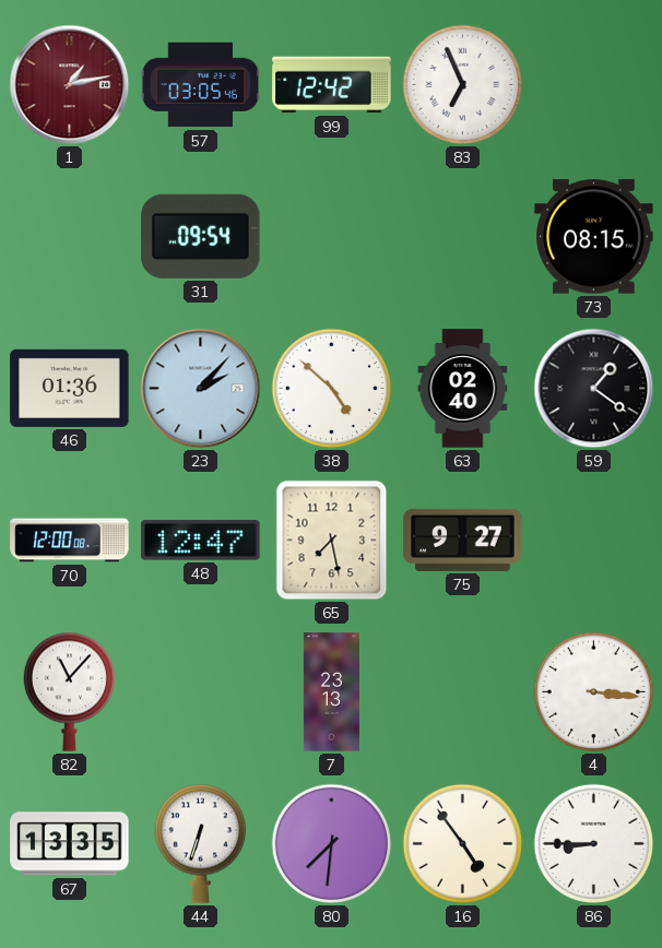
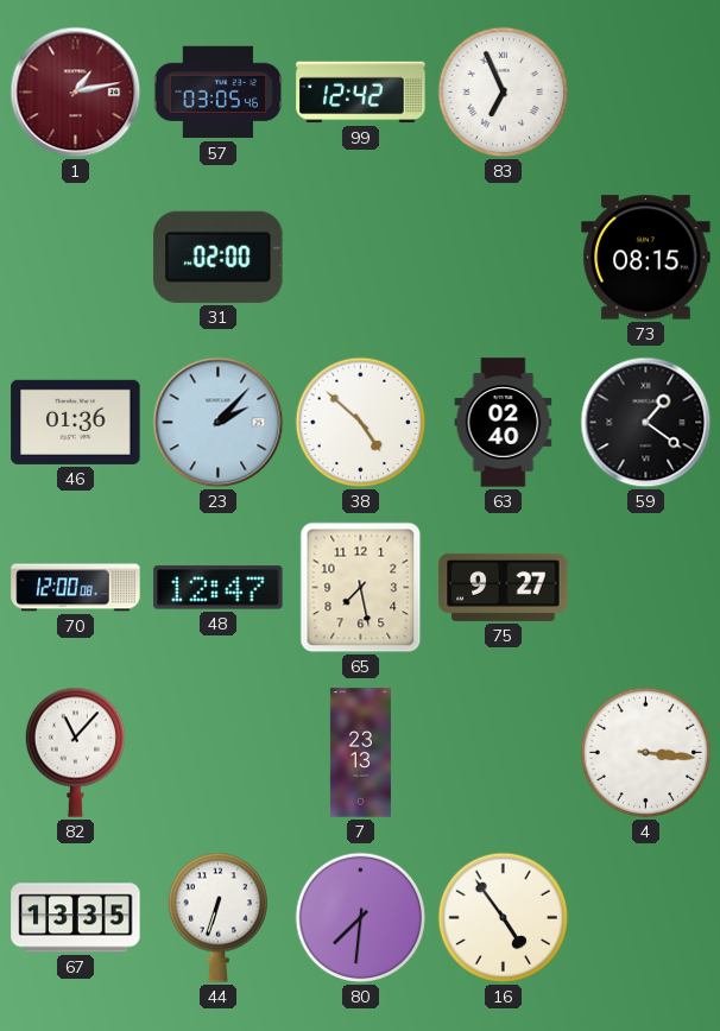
31: 09:54 -> 02:00 (219, 257)
86: 8:45 -> none (594, 844)
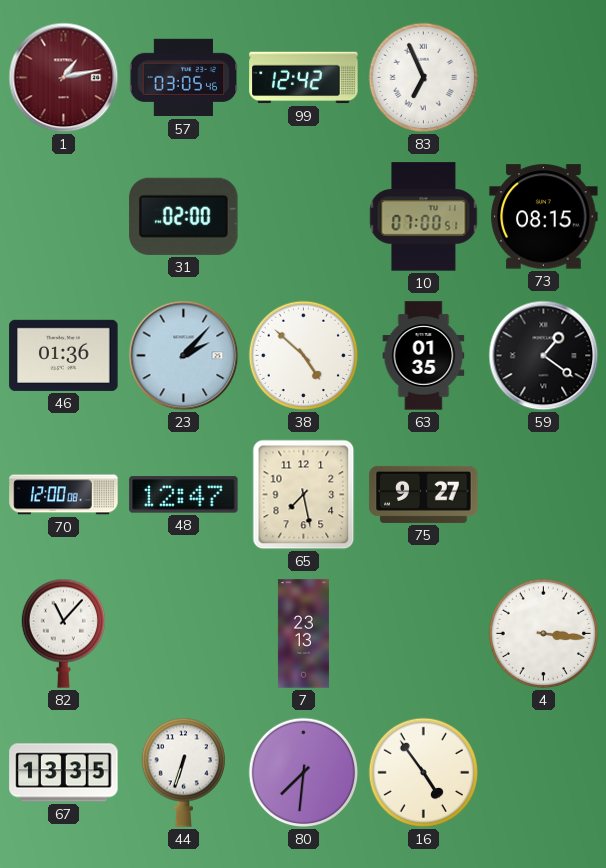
10: none -> 07:00 (424, 217)
63: 02:40 -> 01:35 (424, 356)
